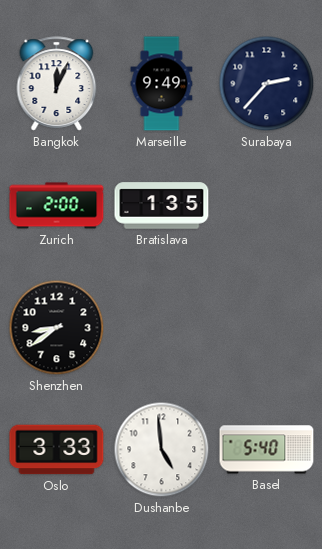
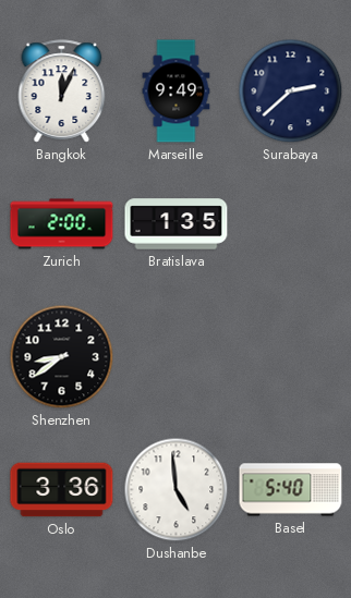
Surabaya: 2:37 -> 2:38 (291, 91)
Oslo: 3:33 -> 3:36 (62, 490)
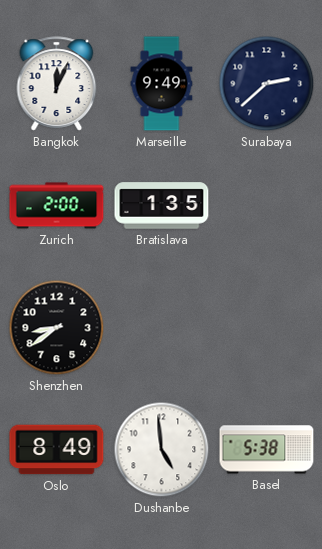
Oslo: 3:36 -> 8:49 (57, 450)
Basel: 5:40 -> 5:38 (267, 450)
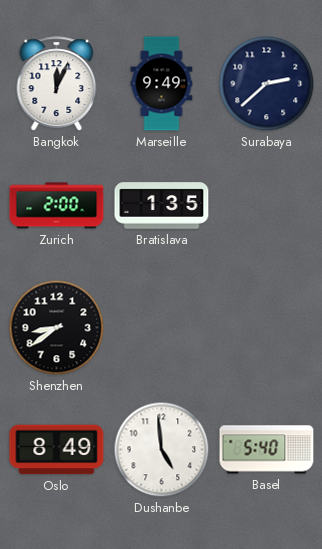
Basel: 5:38 -> 5:40 (267, 450)
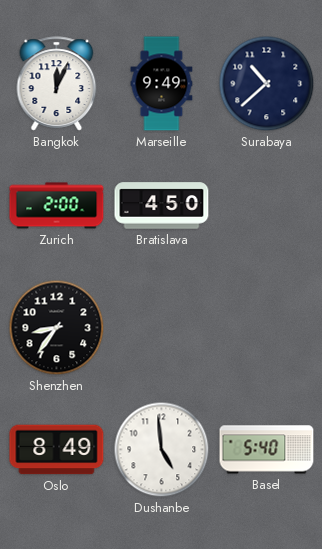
Surabaya: 2:38 -> 10:38 (267, 84)
Bratislava: 1:35 -> 4:50 (162, 206)
Shenzhen: 8:39 -> 8:36 (57, 328)
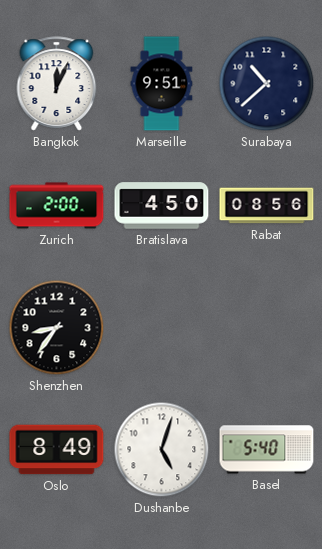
Marseille: 9:49 -> 9:51 (162, 84)
Rabat: none -> 08:56 (267, 206)
Dushanbe: 4:59 -> 5:03 (162, 450)
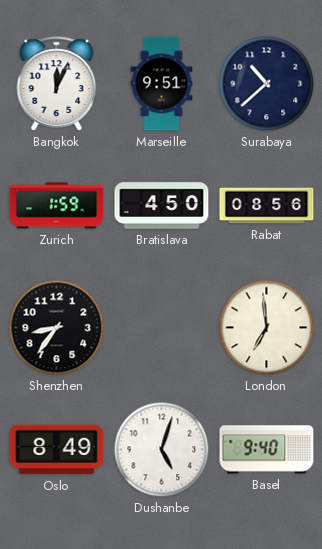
Zurich: 2:00 -> 1:59 (57, 206)
London: none -> 6:59 (267, 328)
Basel: 5:40 -> 9:40 (267, 450)
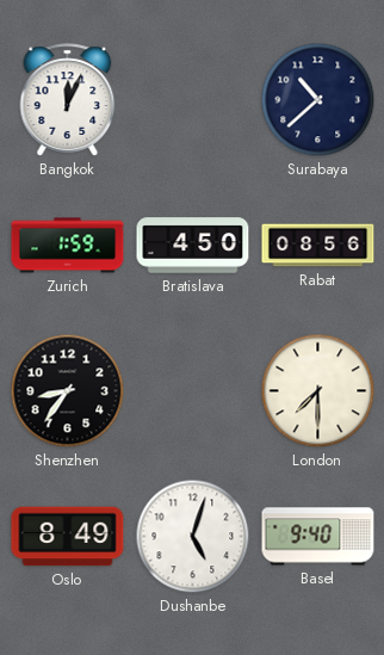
Marseille: 9:51 -> none (162, 84)
London: 6:59 -> 7:30 (318, 391)
